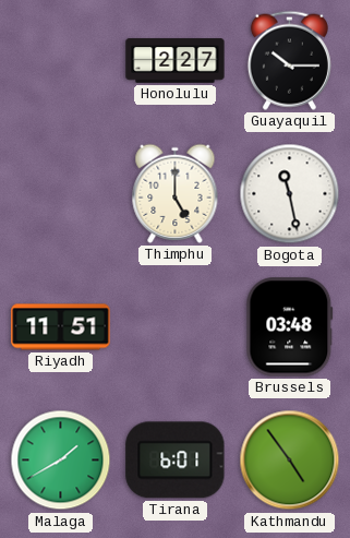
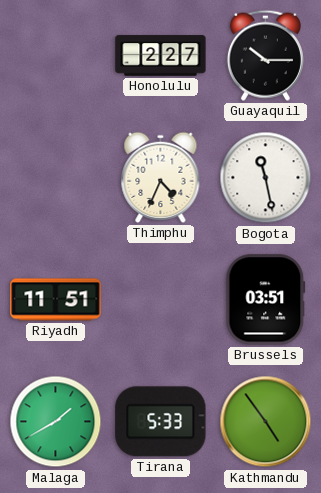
Thimphu: 5:00 -> 4:34 (161, 177)
Brussels: 03:48 -> 03:51 (266, 300)
Tirana: 6:01 -> 5:33 (161, 422)
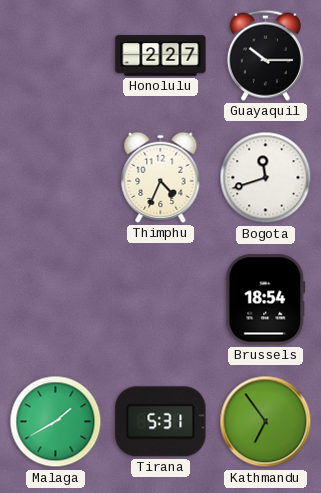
Bogota: 11:28 -> 11:42 (266, 178)
Riyadh: 11:51 -> none (56, 300)
Brussels: 03:51 -> 18:54 (266, 300)
Tirana: 5:33 -> 5:31 (161, 422)
Kathmandu: 4:54 -> 6:54 (266, 422)
